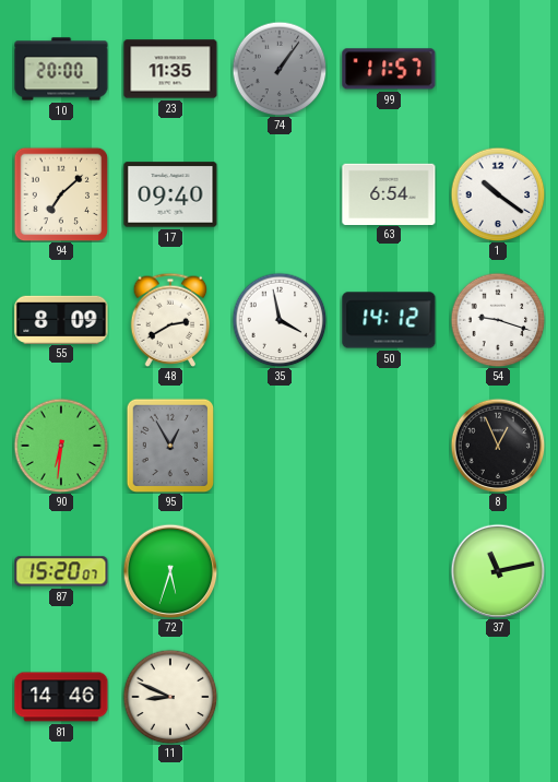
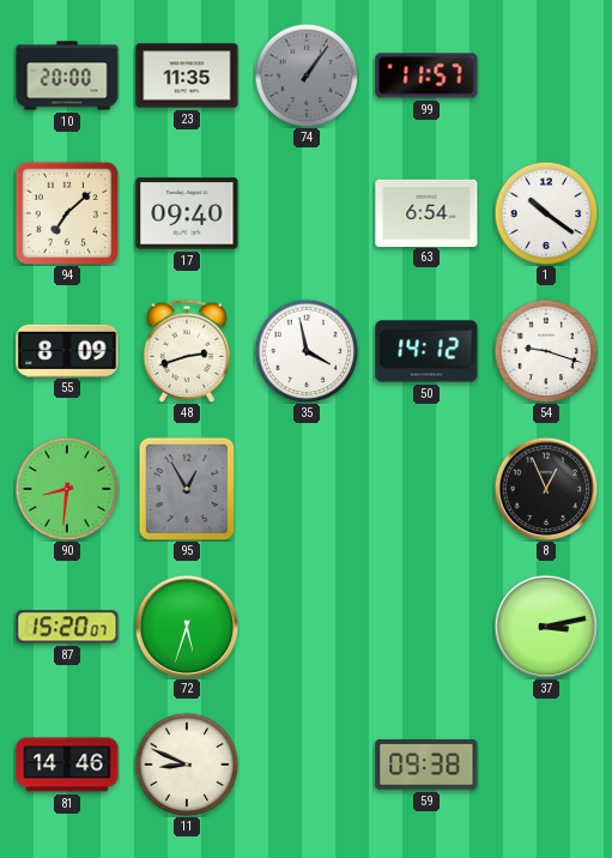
48: 2:40 -> 2:42 (187, 351)
90: 6:31 -> 8:31 (67, 489)
37: 11:13 -> 3:13 (546, 627)
59: none -> 09:38 (426, 765)
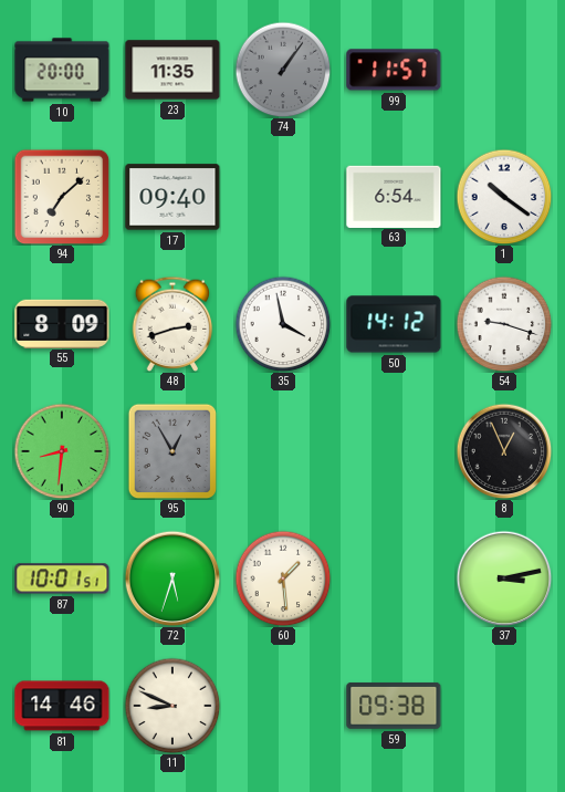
87: 15:20 -> 10:01 (62, 579)
60: none -> 1:29 (283, 579)
